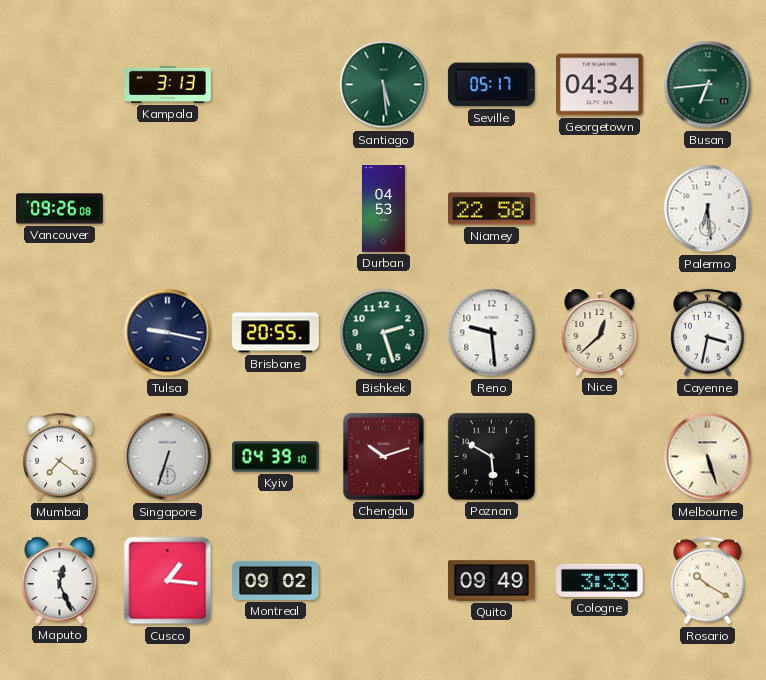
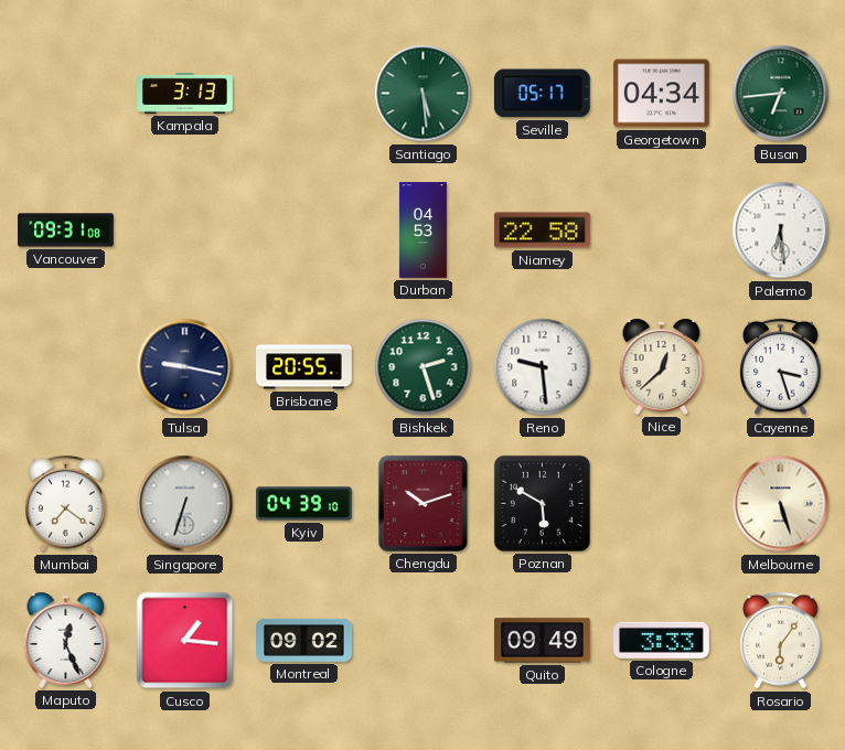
Vancouver: 09:26 -> 09:31 (66, 231)
Cayenne: 3:32 -> 3:27 (781, 367)
Rosario: 10:20 -> 6:06 (781, 641)
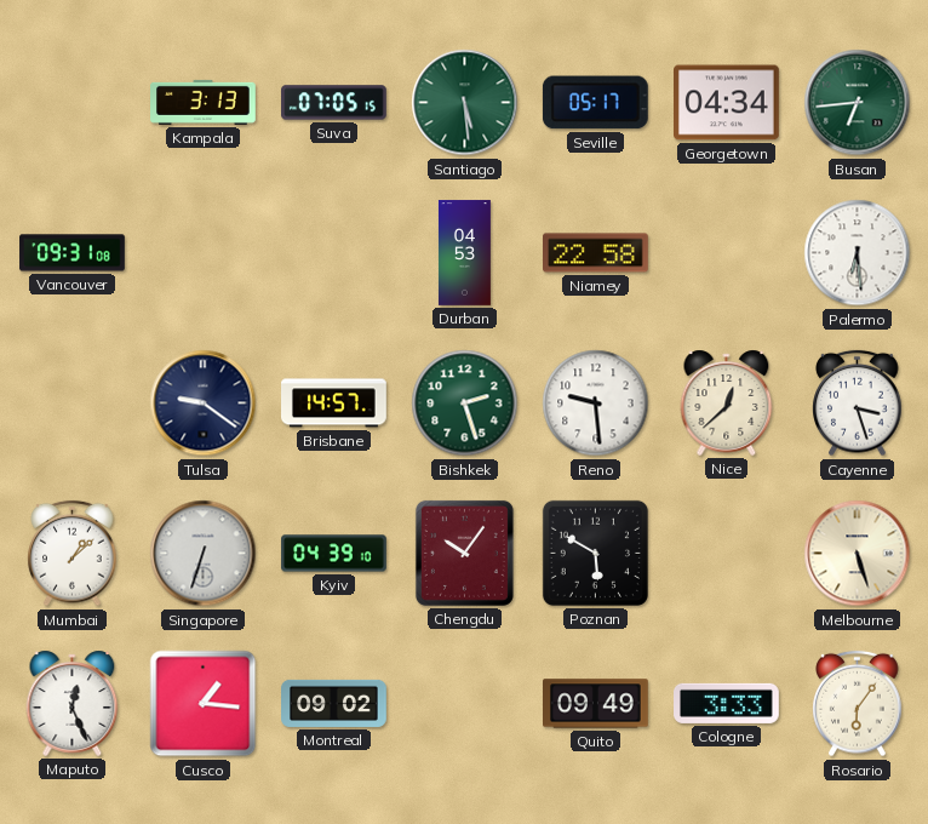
Suva: none -> 07:05 (334, 103)
Tulsa: 9:17 -> 9:21 (204, 404)
Brisbane: 20:55 -> 14:57 (334, 404)
Mumbai: 7:21 -> 1:08 (73, 554)
Chengdu: 10:12 -> 10:06 (464, 553)
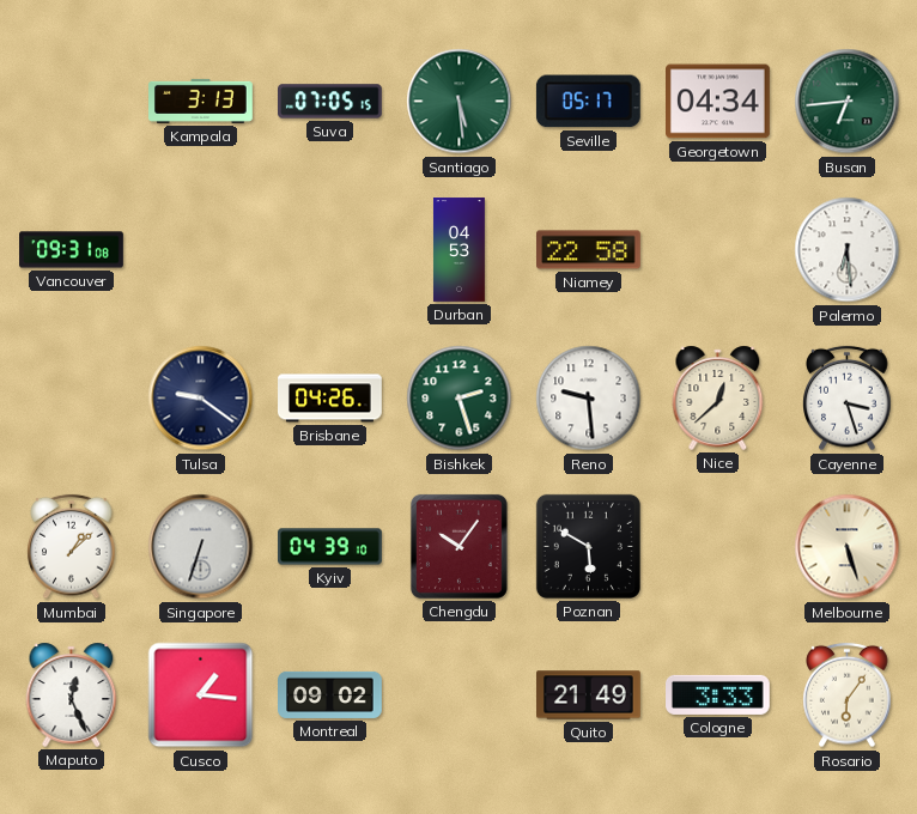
Brisbane: 14:57 -> 04:26 (330, 399)
Quito: 09:49 -> 21:49 (589, 695)
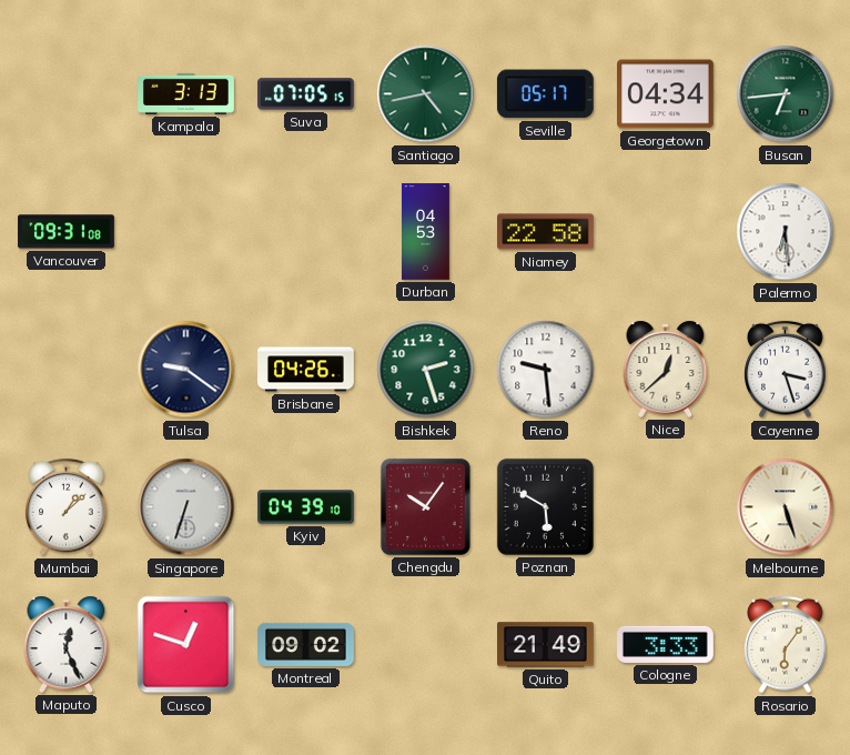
Santiago: 5:29 -> 4:43 (426, 94)
Cusco: 1:16 -> 12:48 (186, 645)
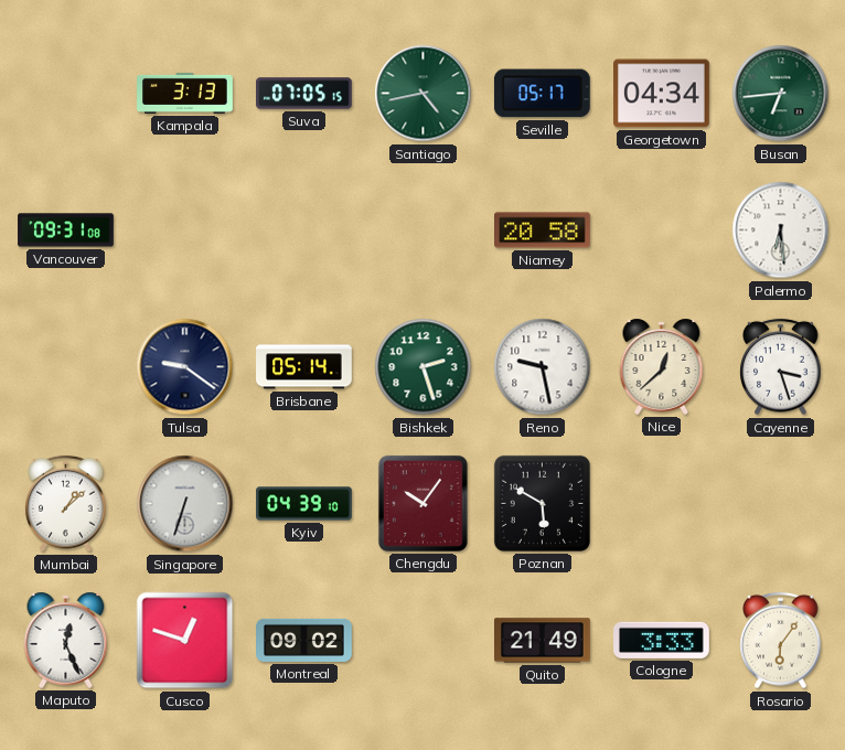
Durban: 04:53 -> none (425, 232)
Niamey: 22:58 -> 20:58 (543, 231)
Brisbane: 04:26 -> 05:14 (304, 367)
Reno: 9:29 -> 9:28 (543, 367)
Melbourne: 5:27 -> none (786, 507)
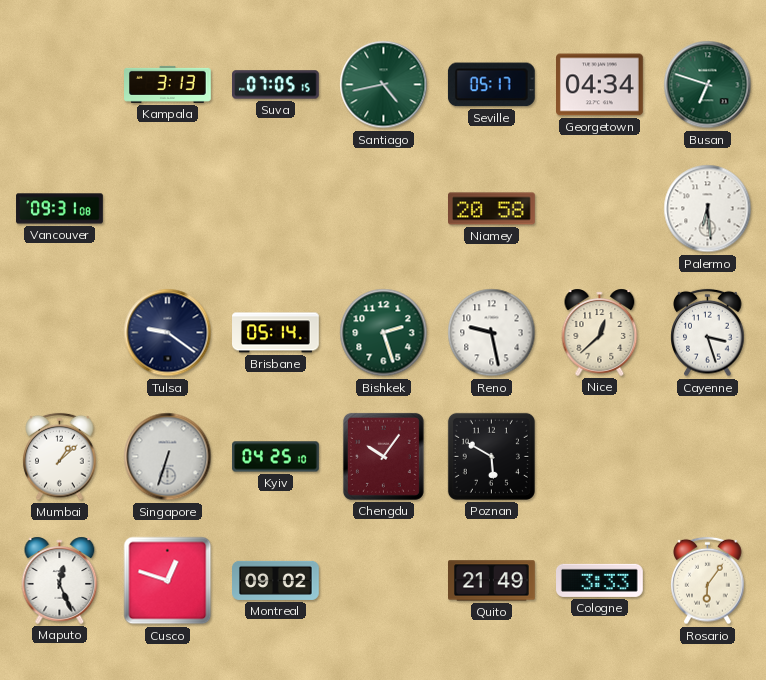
Busan: 6:44 -> 6:48 (708, 85)
Kyiv: 04:39 -> 04:25 (276, 457)
